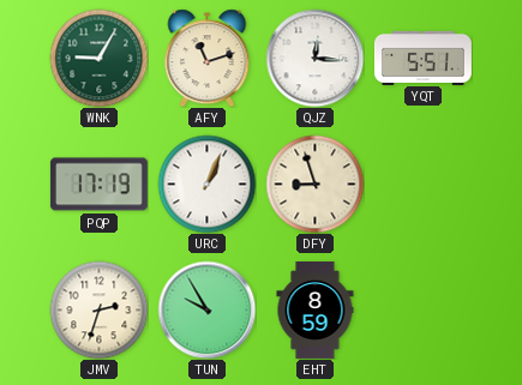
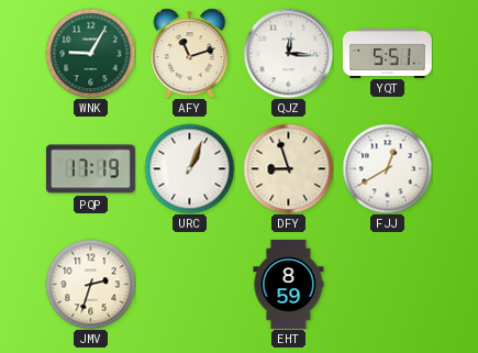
FJJ: none -> 12:40 (387, 168)
TUN: 9:55 -> none (206, 309)
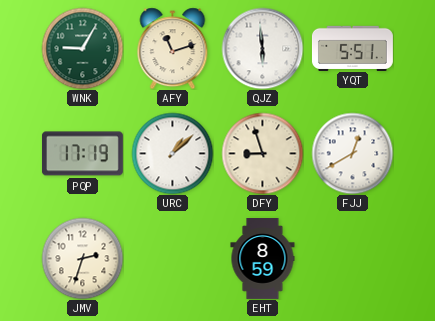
QJZ: 12:16 -> 5:59 (262, 48)
URC: 1:04 -> 1:08 (172, 153)
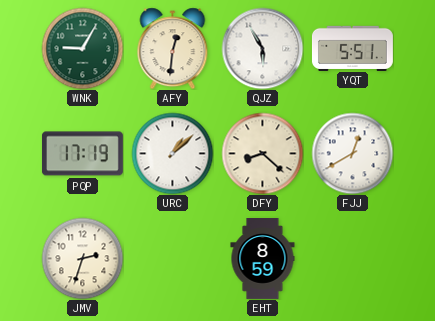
AFY: 11:12 -> 12:31 (173, 48)
QJZ: 5:59 -> 5:55 (262, 48)
DFY: 8:57 -> 8:22 (262, 153)
